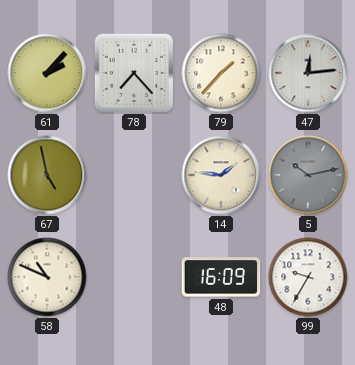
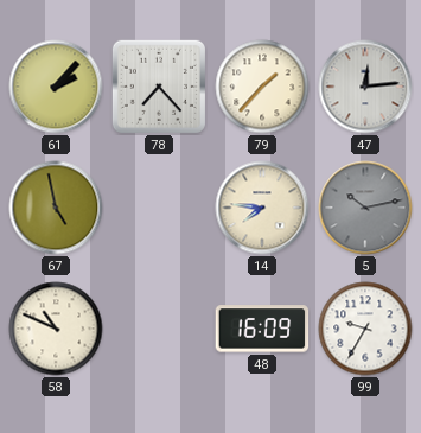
14: 1:46 -> 7:46 (262, 208)
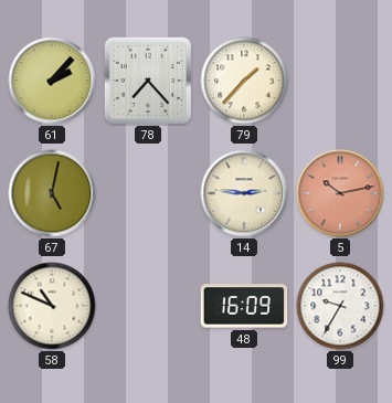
47: 12:14 -> none (365, 87)
67: 4:58 -> 5:02 (52, 193)
14: 7:46 -> 2:46 (244, 193)
5 dial: grey -> salmon (340, 193)
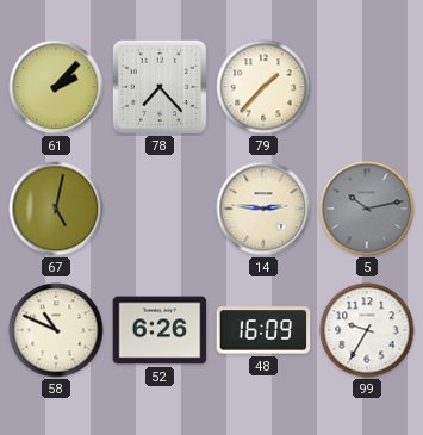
5 dial: salmon -> grey (367, 209)
52: none -> 6:26 (160, 330)
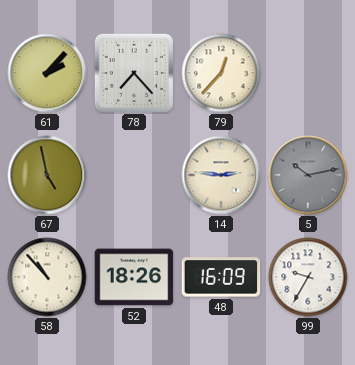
79: 1:37 -> 12:37 (221, 73)
67: 5:02 -> 4:58 (47, 175)
58: 10:49 -> 10:53 (47, 277)
52: 6:26 -> 18:26 (134, 277)
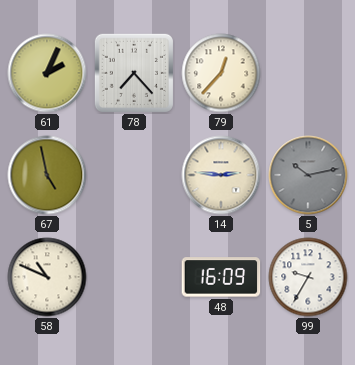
61: 2:07 -> 2:04 (47, 73)
58: 10:53 -> 10:49 (47, 277)
52: 18:26 -> none (134, 277)
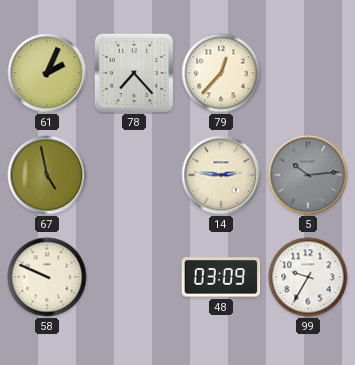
5: 10:13 -> 10:14 (308, 175)
58: 10:49 -> 9:49 (47, 277)
48: 16:09 -> 03:09 (221, 277)
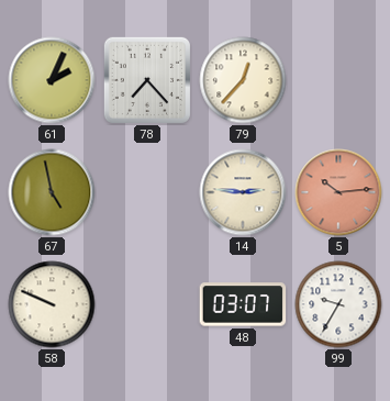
5 dial: grey -> salmon (338, 192)
48: 03:09 -> 03:07 (243, 304)
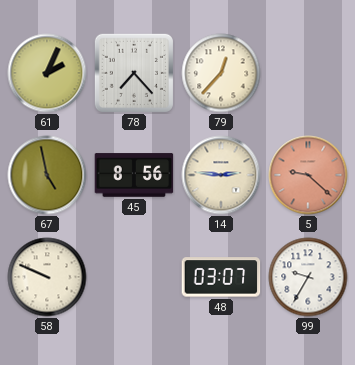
45: none -> 8:56 (134, 175)
5: 10:14 -> 9:22 (308, 175)
